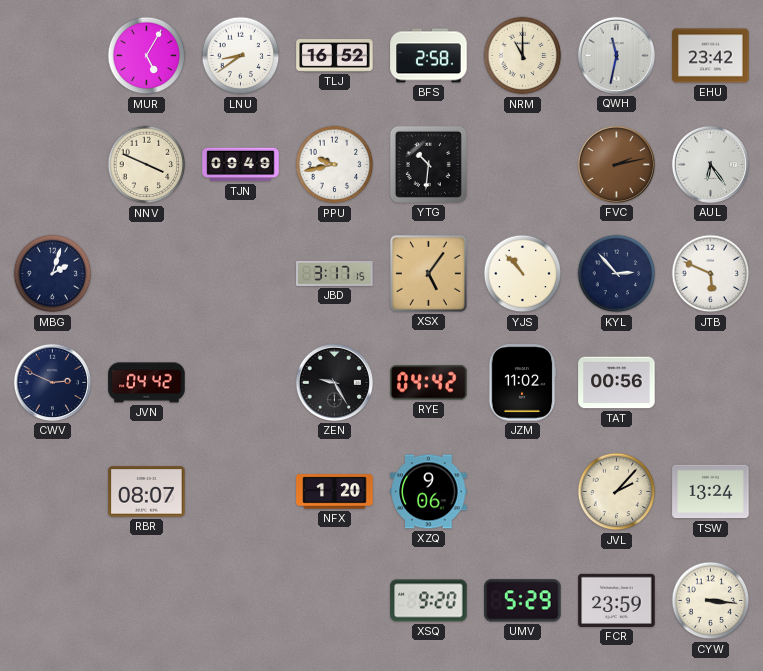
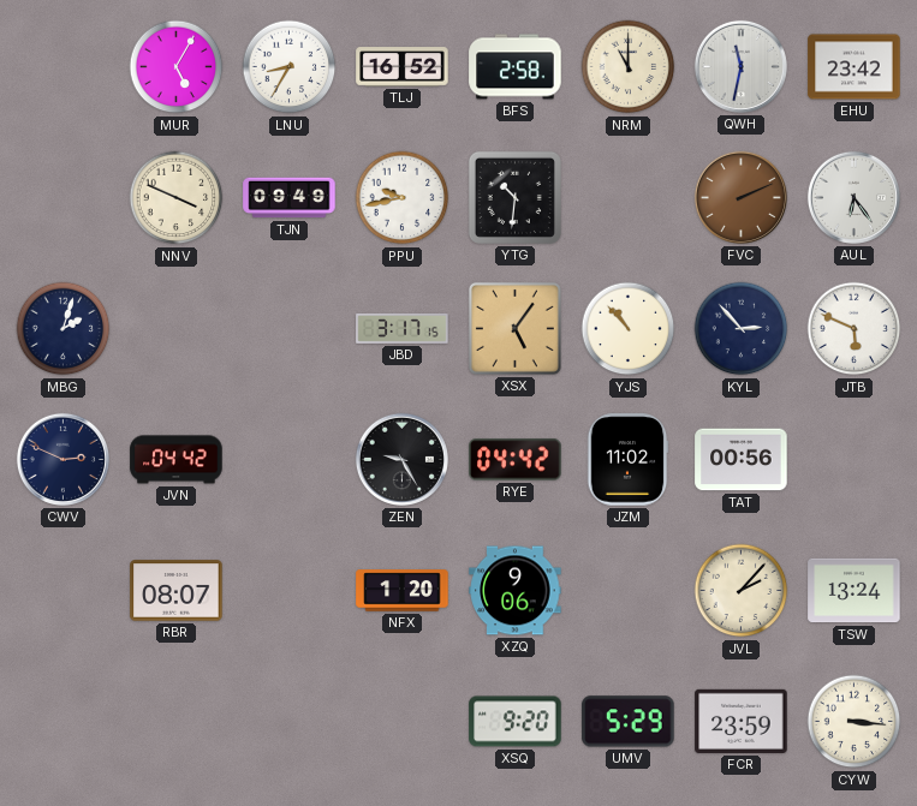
LNU: 8:39 -> 8:35 (290, 67)
FVC: 2:13 -> 2:11 (740, 197)
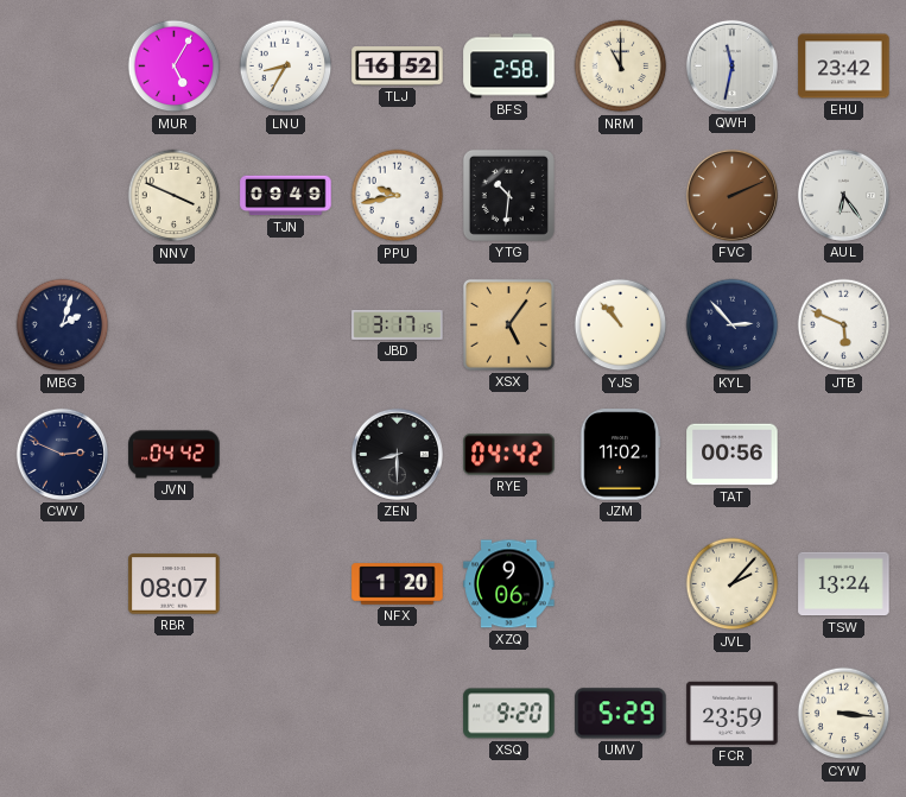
ZEN: 9:25 -> 8:30 (397, 454)
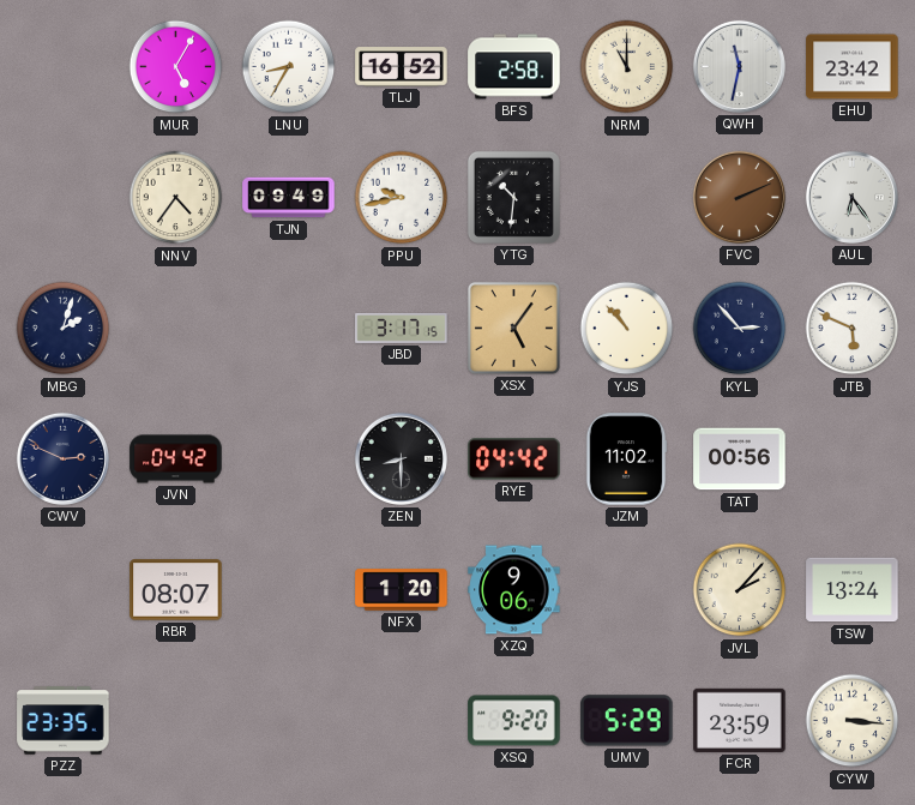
NNV: 3:49 -> 4:36 (176, 198)
PZZ: none -> 23:35 (64, 721)
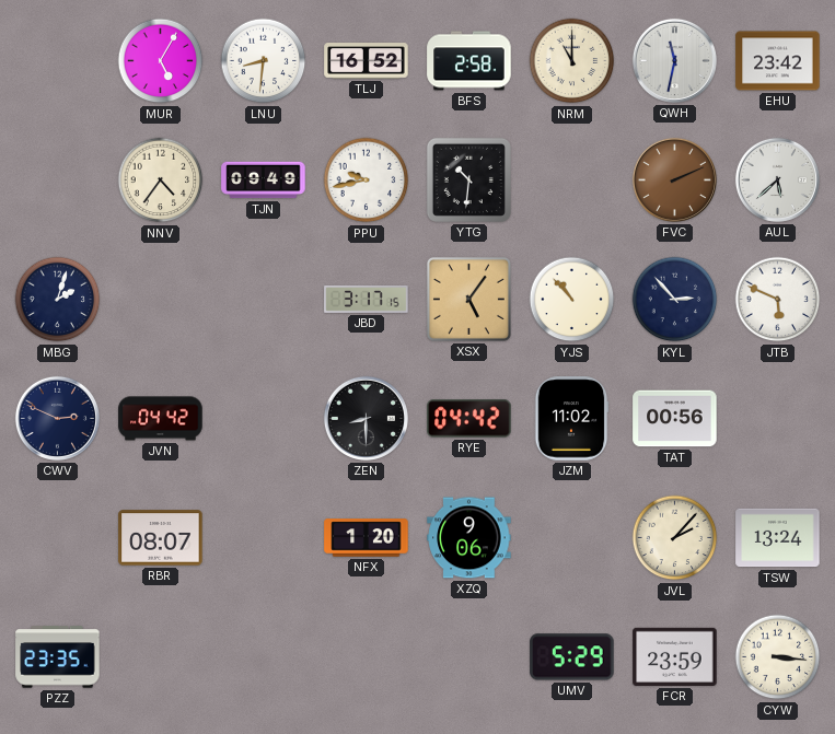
LNU: 8:35 -> 8:31 (264, 61)
AUL: 6:24 -> 5:38 (777, 179)
XSQ: 9:20 -> none (514, 721)
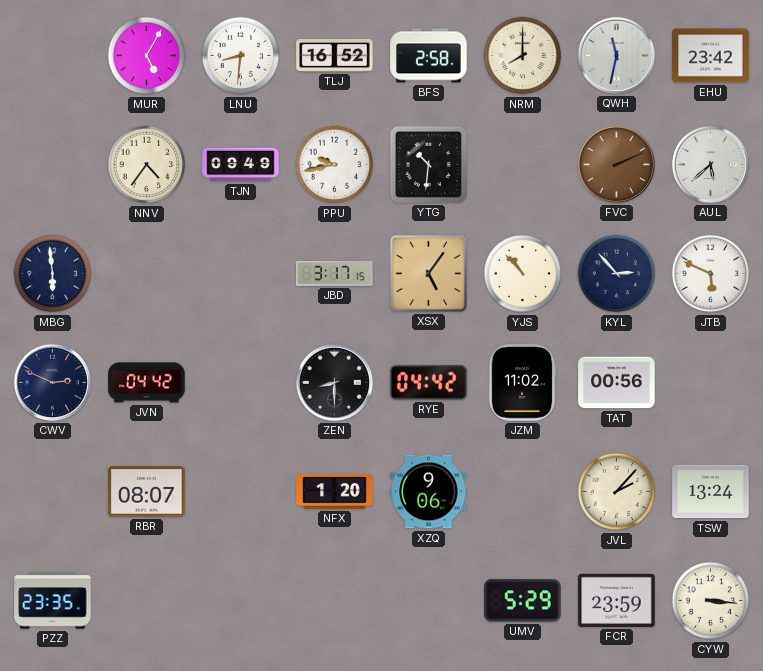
NRM: 11:00 -> 8:00 (523, 56)
MBG: 2:03 -> 5:59 (53, 274)
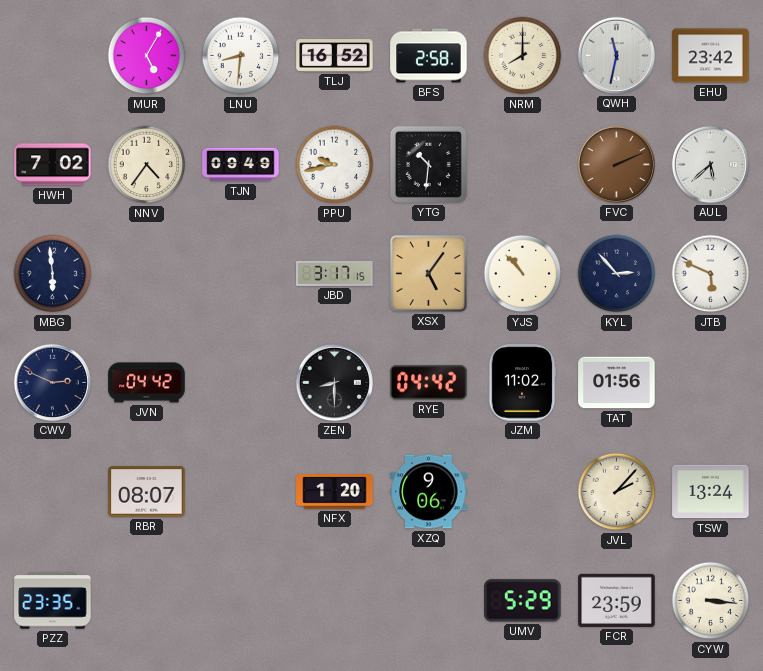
HWH: none -> 7:02 (53, 165)
TAT: 00:56 -> 01:56 (617, 383)
